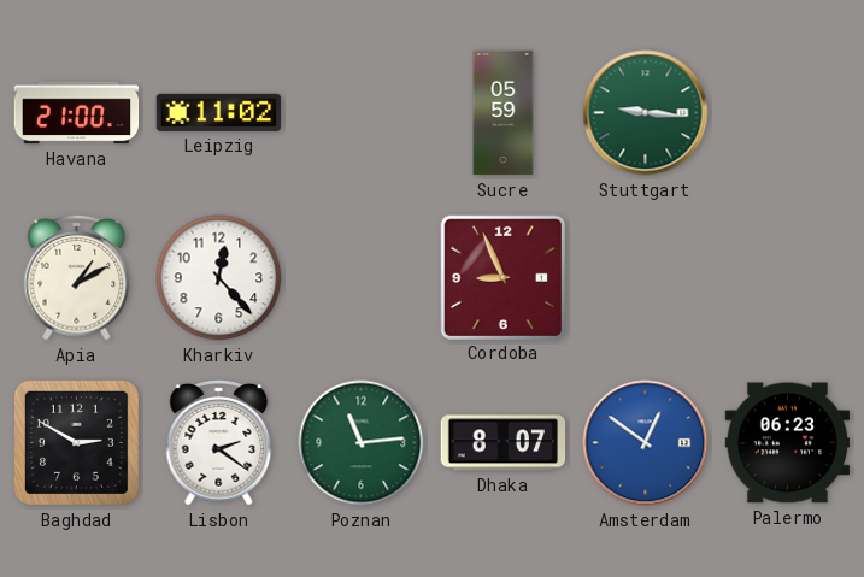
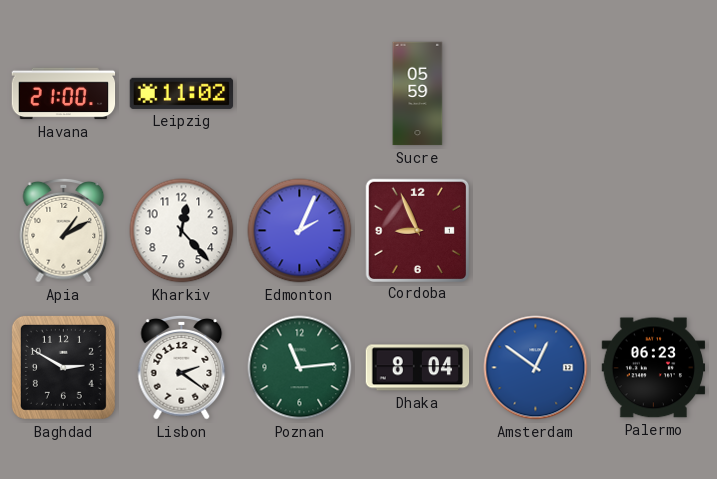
Stuttgart: 9:16 -> none (646, 113)
Edmonton: none -> 2:04 (300, 231)
Dhaka: 8:07 -> 8:04 (418, 368)
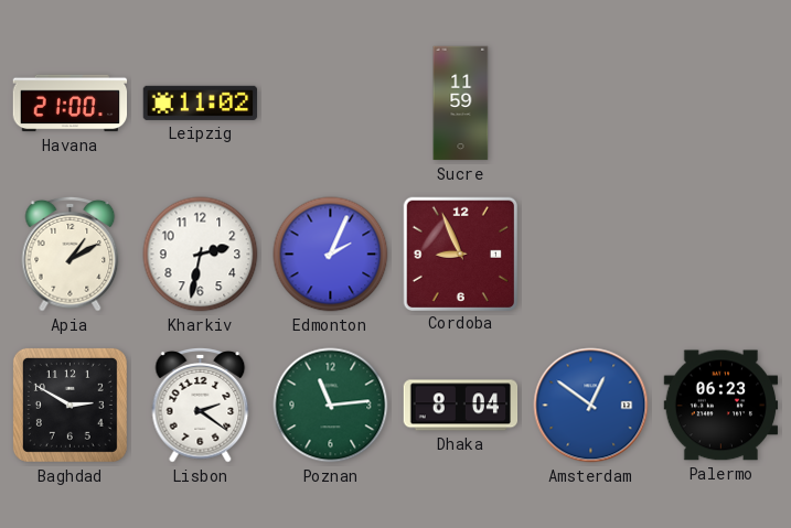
Sucre: 05:59 -> 11:59 (461, 104)
Kharkiv: 12:23 -> 2:32 (201, 255)
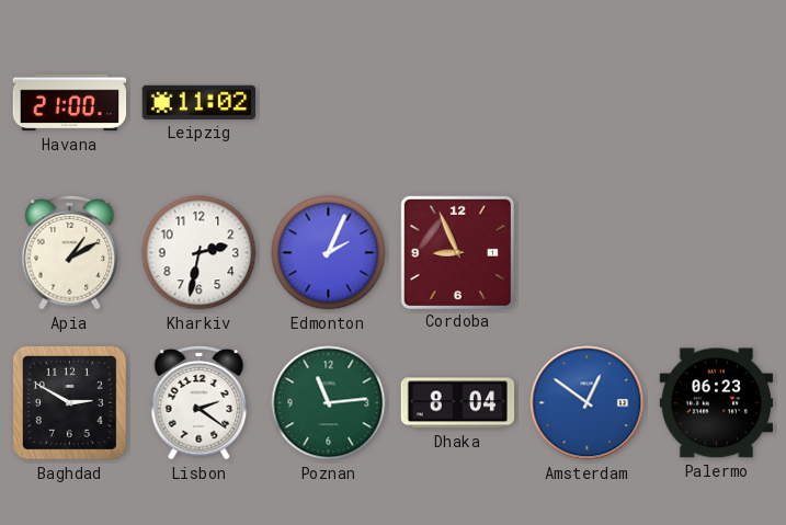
Sucre: 11:59 -> none (461, 104)
